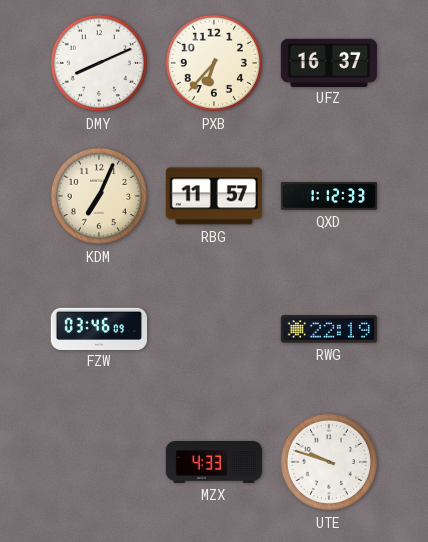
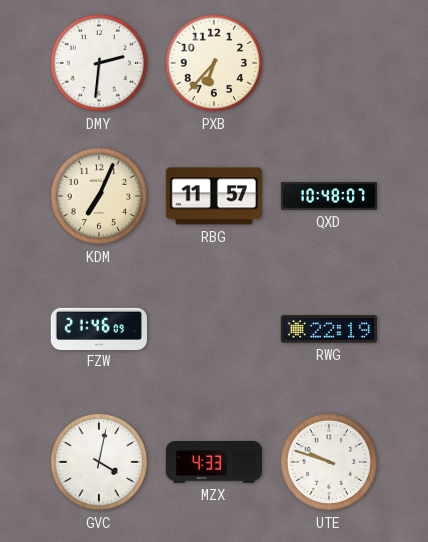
DMY: 8:11 -> 2:31 (99, 63)
UFZ: 16:37 -> none (328, 62)
QXD: 1:12 -> 10:48 (328, 196)
FZW: 03:46 -> 21:46 (98, 328)
GVC: none -> 4:02 (99, 462)
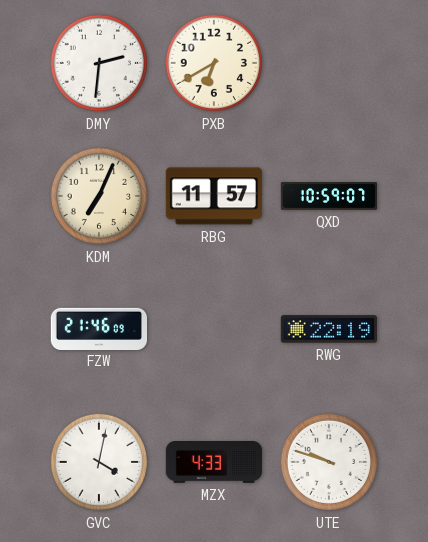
PXB: 6:37 -> 6:40 (214, 63)
QXD: 10:48 -> 10:59 (328, 196)
